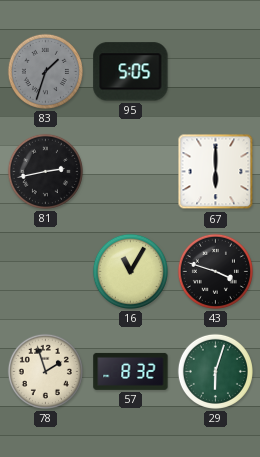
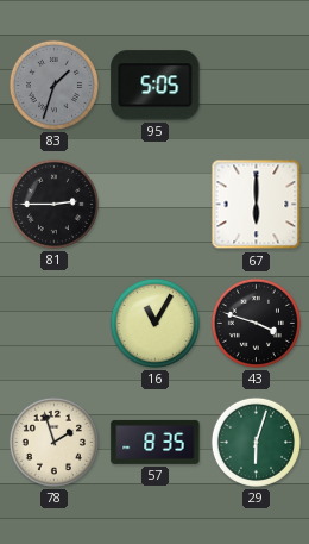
81: 2:43 -> 2:45 (53, 204)
57: 8:32 -> 8:35 (156, 442)
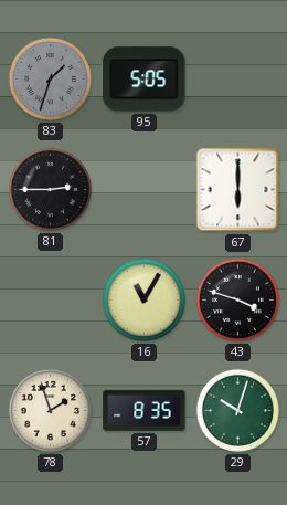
29: 6:03 -> 10:03 (237, 410)
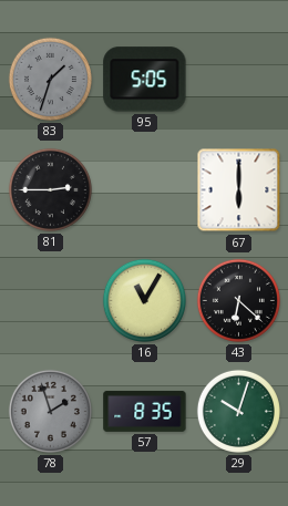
43: 3:48 -> 6:22 (238, 300)
78 dial: cream -> grey (50, 411)
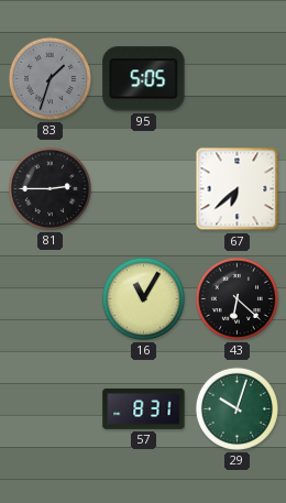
67: 6:00 -> 6:38 (238, 189)
78: 1:57 -> none (50, 411)
57: 8:35 -> 8:31 (144, 408)
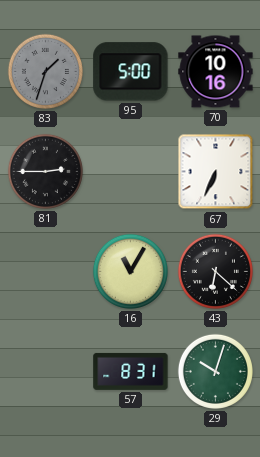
95: 5:05 -> 5:00 (131, 72)
70: none -> 10:16 (216, 72)
67: 6:38 -> 6:34 (216, 172)
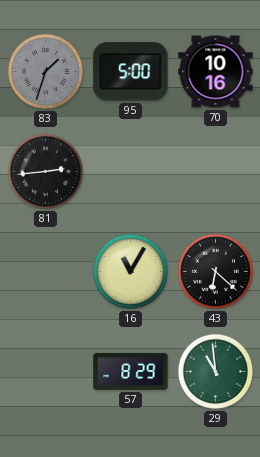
81: 2:45 -> 2:44 (45, 171)
67: 6:34 -> none (216, 172)
57: 8:31 -> 8:29 (131, 371)
29: 10:03 -> 10:59 (215, 371)
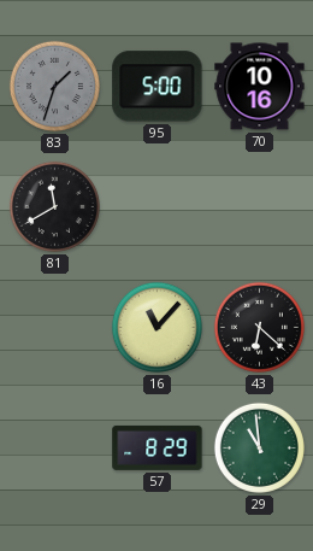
81: 2:44 -> 11:40 (54, 206)
16: 11:05 -> 11:07 (156, 327)
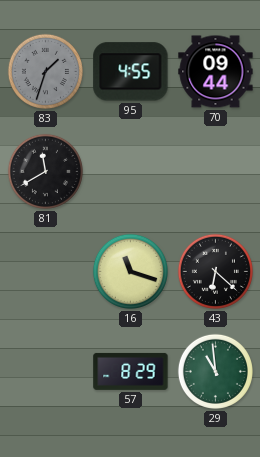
95: 5:00 -> 4:55 (131, 72)
70: 10:16 -> 09:44 (216, 72)
16: 11:07 -> 11:18 (130, 271)
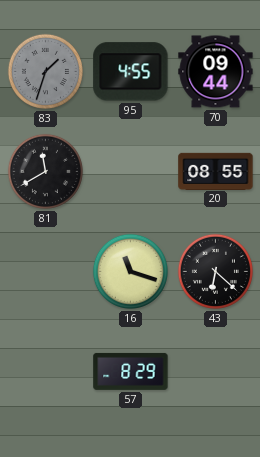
20: none -> 08:55 (216, 171)
29: 10:59 -> none (215, 371)
